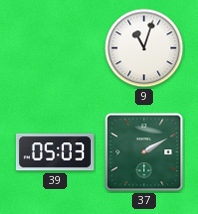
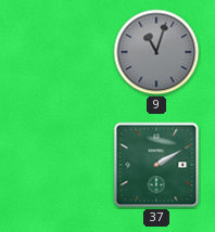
9 dial: white -> grey (156, 52)
39: 05:03 -> none (55, 152)
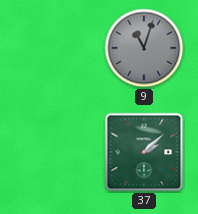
37: 2:10 -> 2:08 (144, 152)
